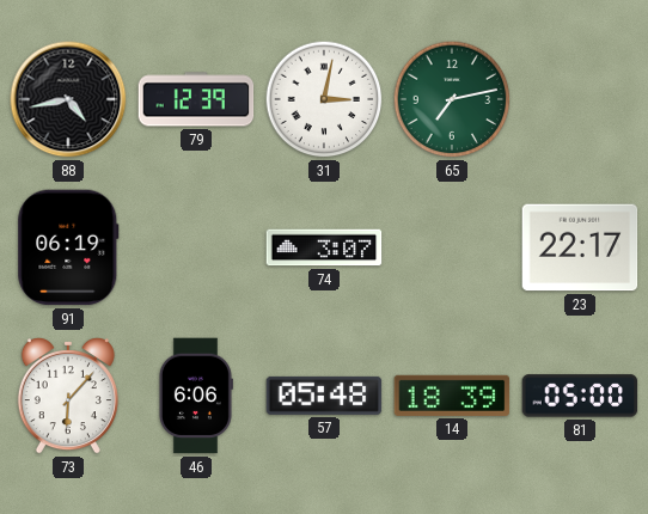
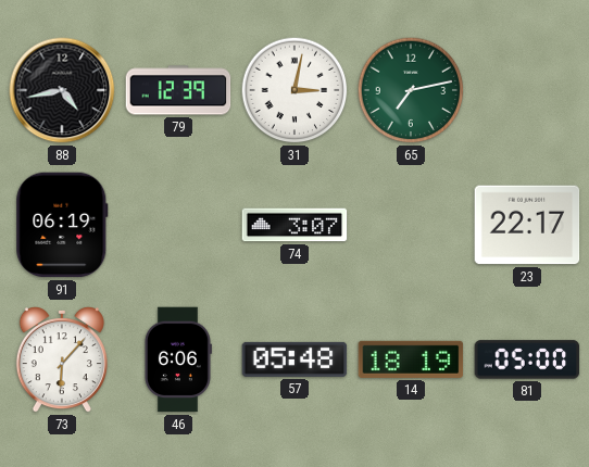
14: 18:39 -> 18:19 (411, 359)
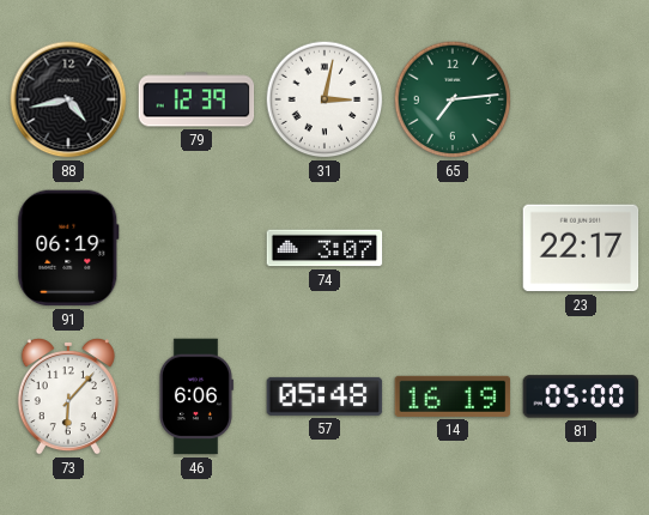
65: 7:13 -> 7:14 (453, 99)
14: 18:19 -> 16:19 (453, 396)
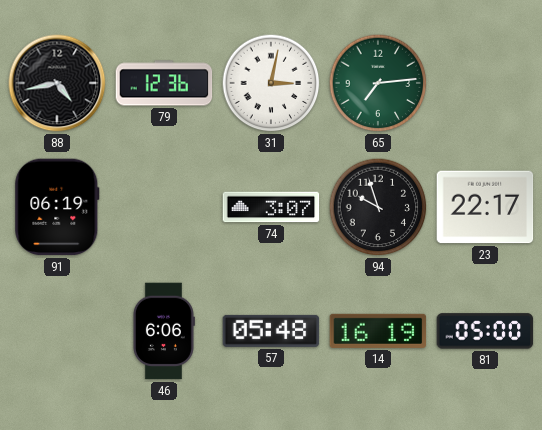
79: 12:39 -> 12:36 (164, 83)
94: none -> 9:57 (378, 207)
73: 6:07 -> none (68, 398)
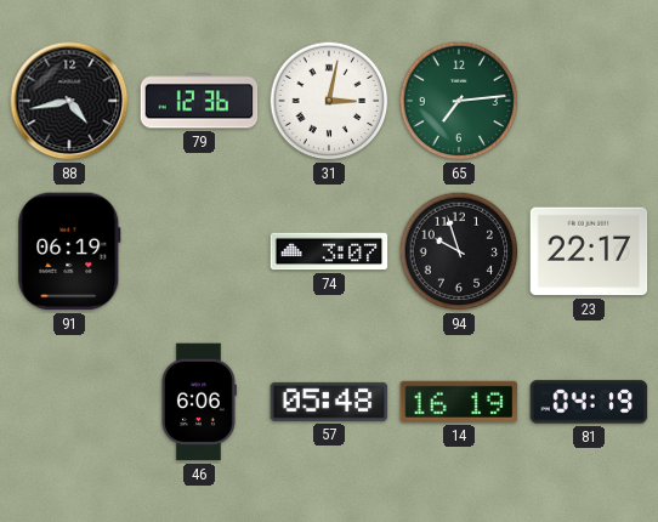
81: 05:00 -> 04:19 (589, 402)
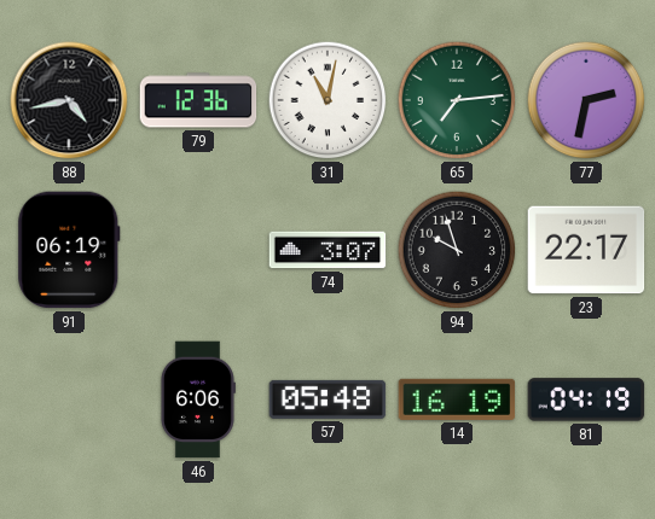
31: 3:02 -> 11:02 (327, 100)
77: none -> 2:32 (586, 100)
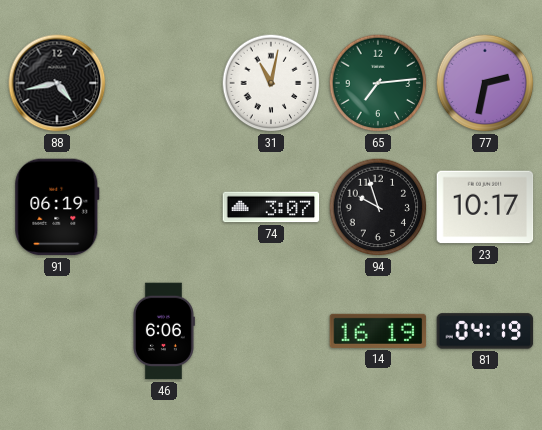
79: 12:36 -> none (198, 100)
23: 22:17 -> 10:17 (485, 207)
57: 05:48 -> none (327, 400)
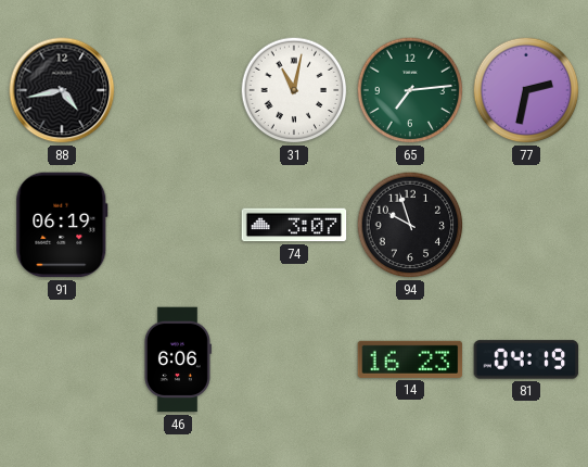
23: 10:17 -> none (485, 207)
14: 16:19 -> 16:23 (410, 359)
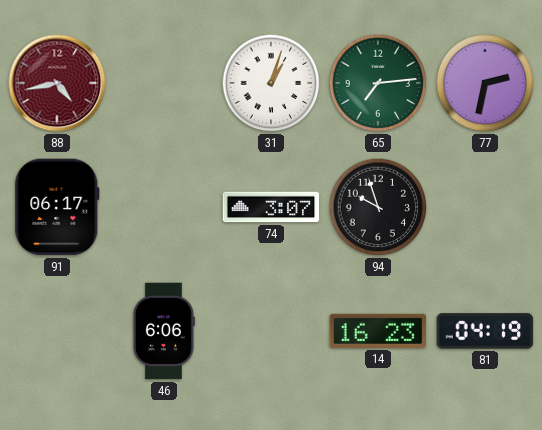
88 dial: black -> burgundy (57, 83)
31: 11:02 -> 1:03 (271, 83)
91: 06:19 -> 06:17 (57, 207)
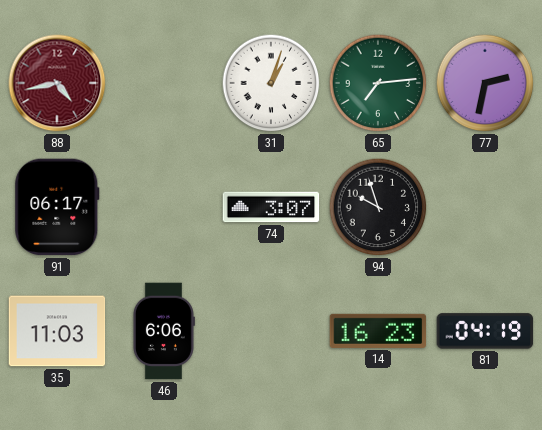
35: none -> 11:03 (57, 331)
